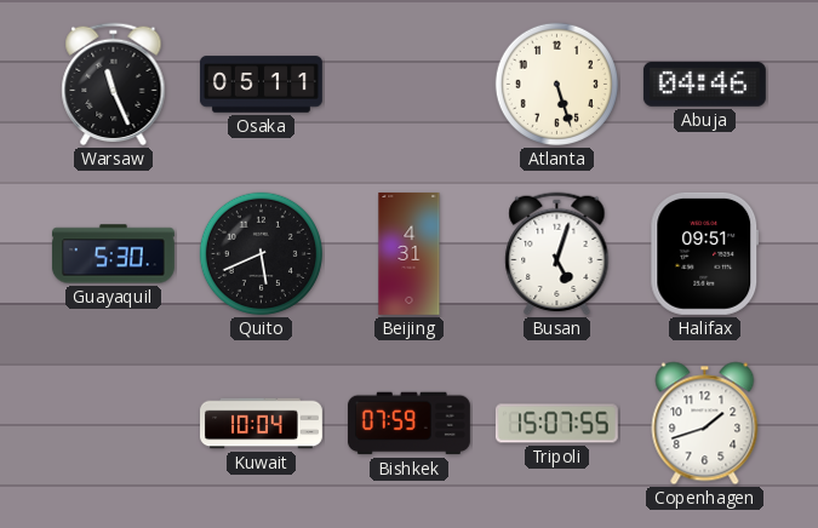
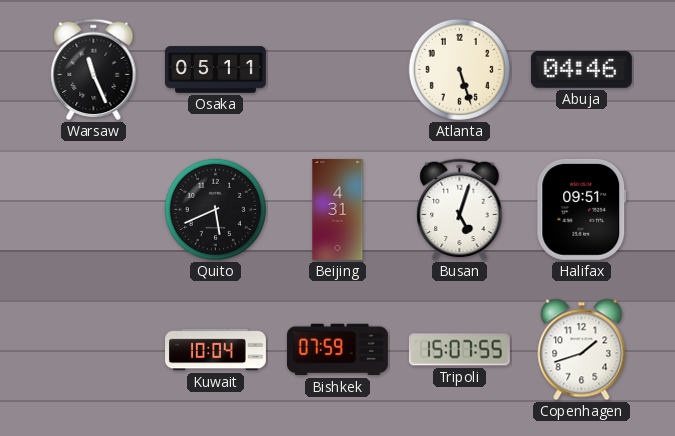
Guayaquil: 5:30 -> none (113, 254)
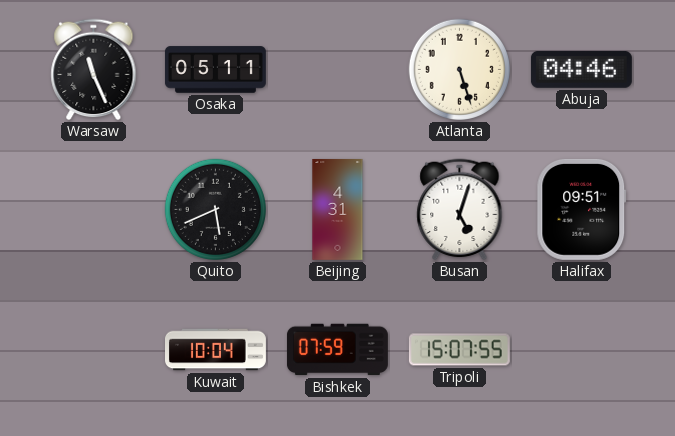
Copenhagen: 1:42 -> none (582, 350)
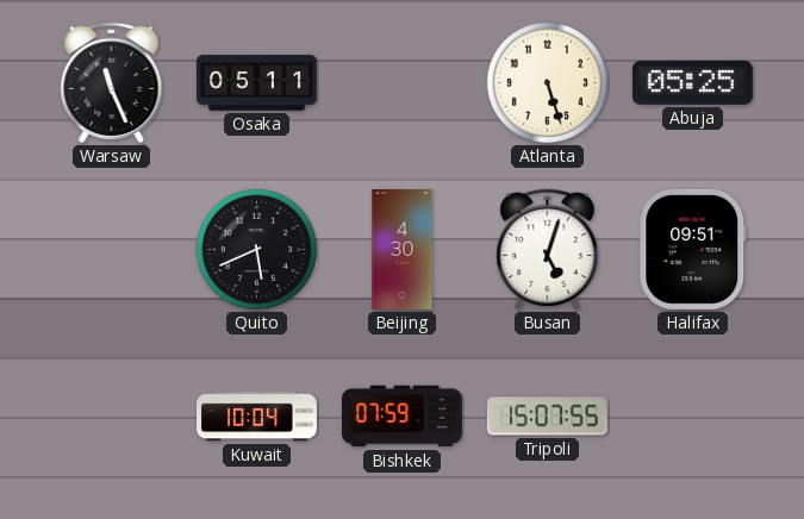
Abuja: 04:46 -> 05:25 (692, 82)
Beijing: 4:31 -> 4:30 (403, 249)
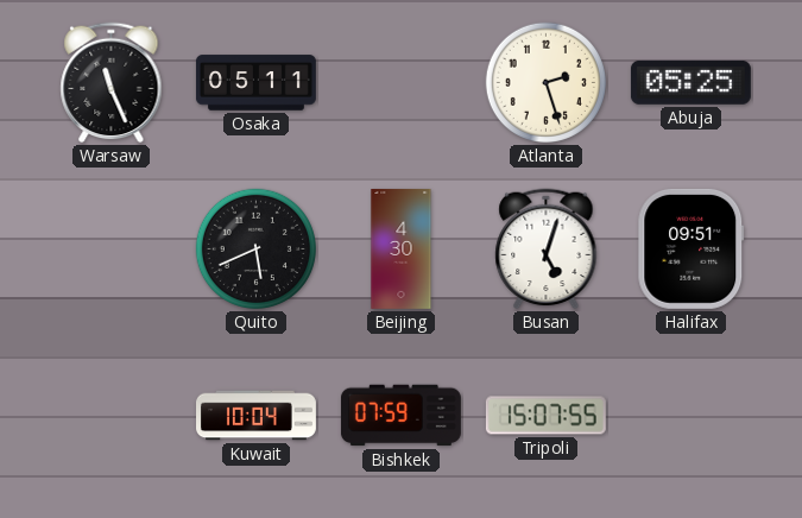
Atlanta: 5:27 -> 2:27 (545, 82)
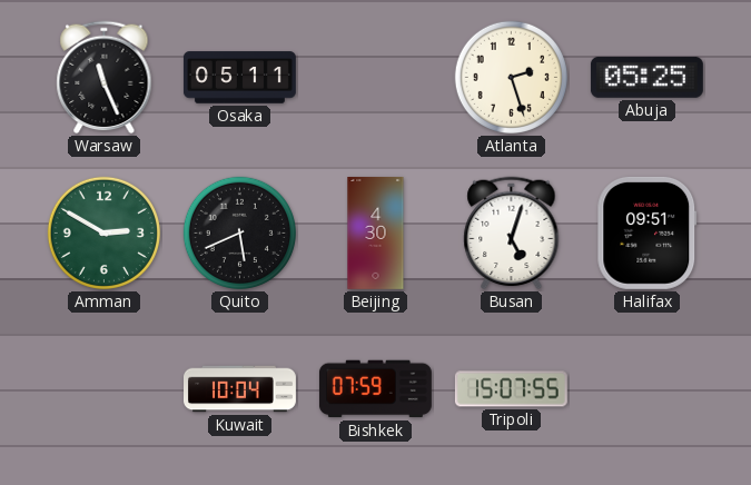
Amman: none -> 2:50 (103, 232)
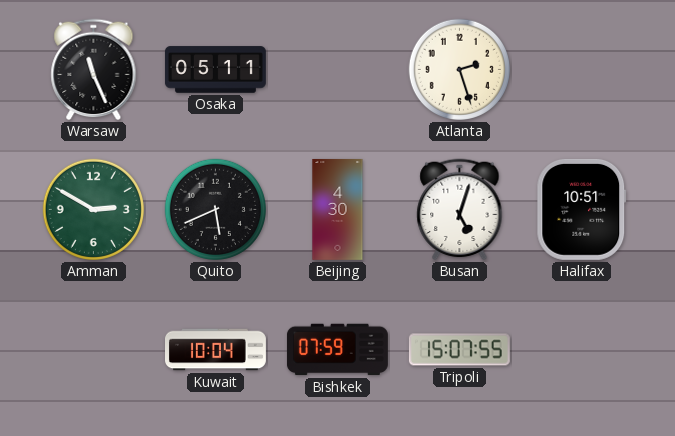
Abuja: 05:25 -> none (646, 77)
Halifax: 09:51 -> 10:51 (582, 209)
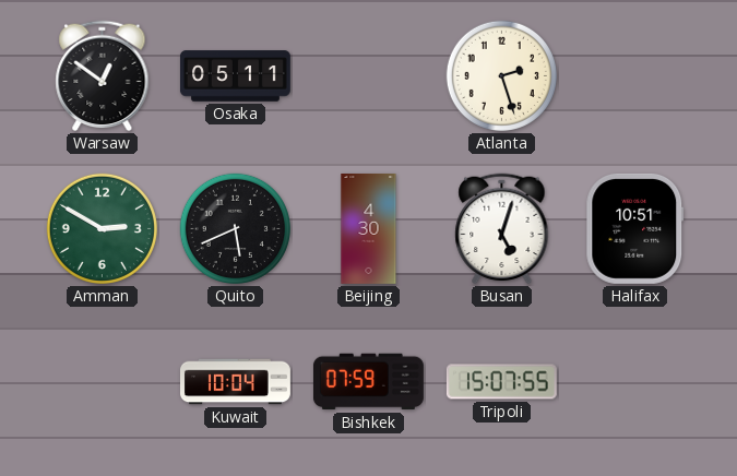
Warsaw: 11:26 -> 12:51 (103, 76)
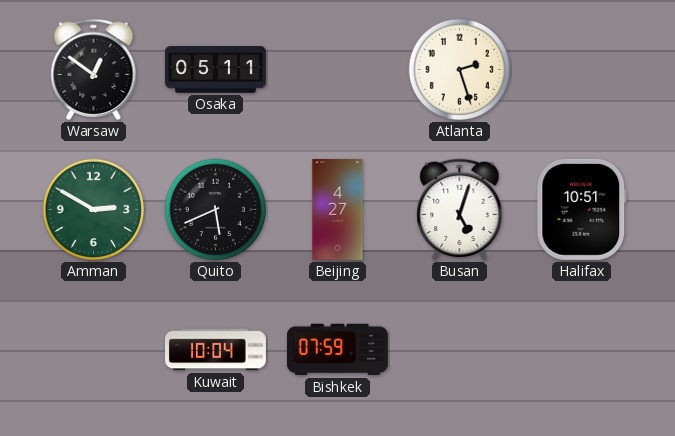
Beijing: 4:30 -> 4:27 (338, 209)
Tripoli: 15:07 -> none (501, 382)
